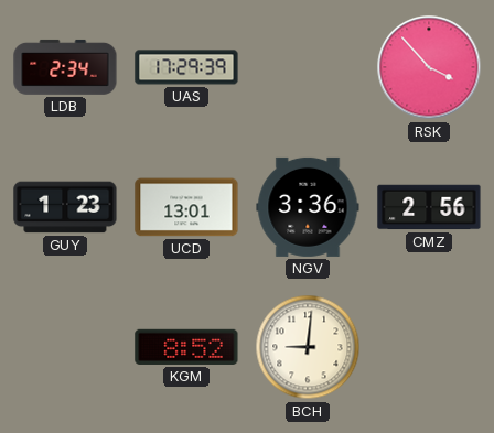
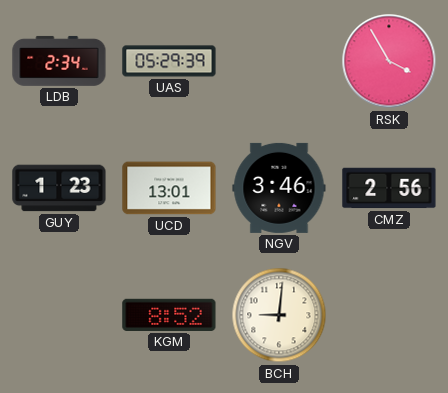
UAS: 17:29 -> 05:29 (169, 61)
RSK: 3:53 -> 3:55 (389, 61)
NGV: 3:36 -> 3:46 (279, 188)
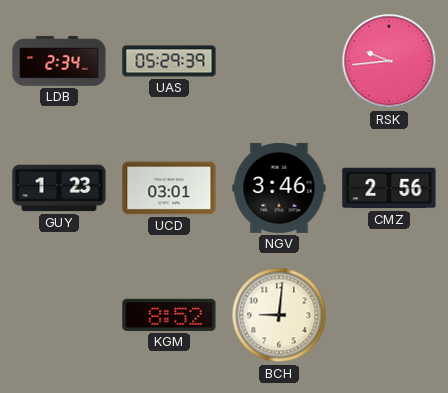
RSK: 3:55 -> 9:44 (389, 61)
UCD: 13:01 -> 03:01 (169, 188)
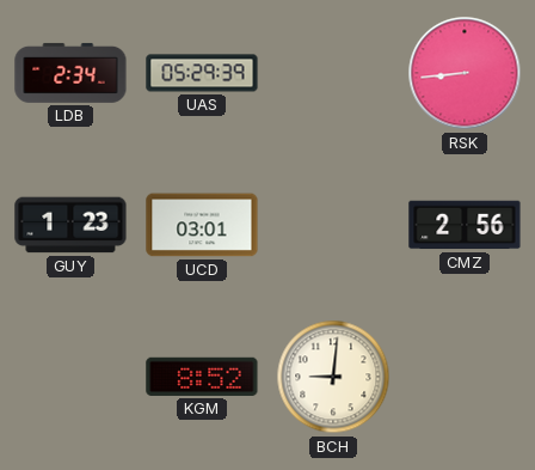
RSK: 9:44 -> 8:44 (465, 73)
NGV: 3:46 -> none (279, 188)
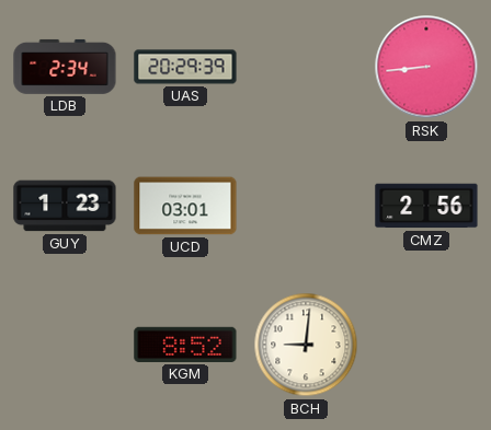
UAS: 05:29 -> 20:29 (185, 67)
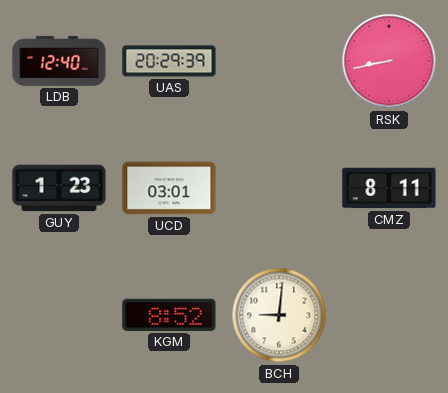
LDB: 2:34 -> 12:40 (59, 61)
RSK: 8:44 -> 8:43 (389, 61)
CMZ: 2:56 -> 8:11 (389, 188)
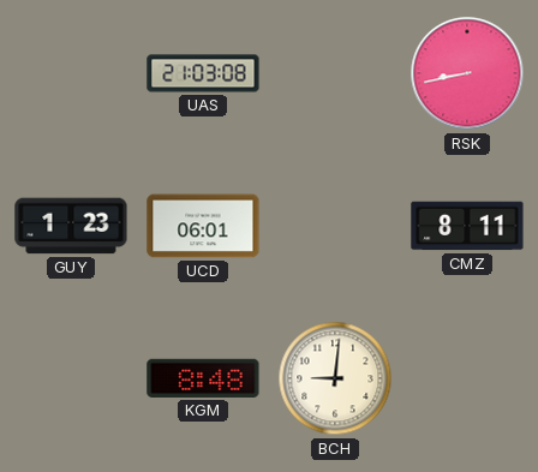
LDB: 12:40 -> none (59, 61)
UAS: 20:29 -> 21:03 (203, 73)
UCD: 03:01 -> 06:01 (203, 226)
KGM: 8:52 -> 8:48 (203, 378)
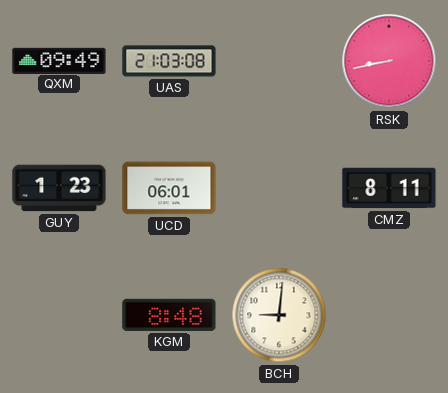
QXM: none -> 09:49 (59, 60)
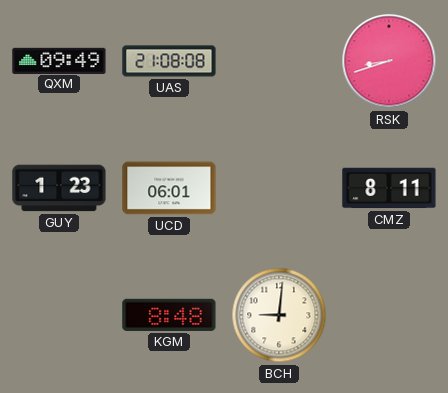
UAS: 21:03 -> 21:08 (169, 61)
RSK: 8:43 -> 8:42 (389, 61)
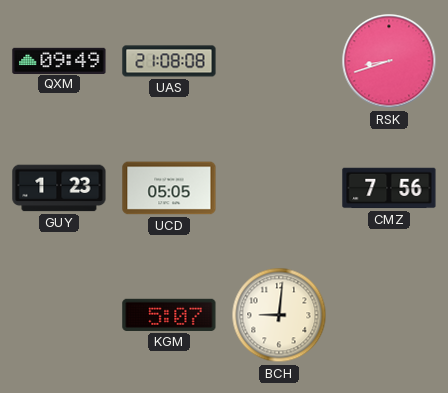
UCD: 06:01 -> 05:05 (169, 188)
CMZ: 8:11 -> 7:56 (389, 188)
KGM: 8:48 -> 5:07 (169, 315)
